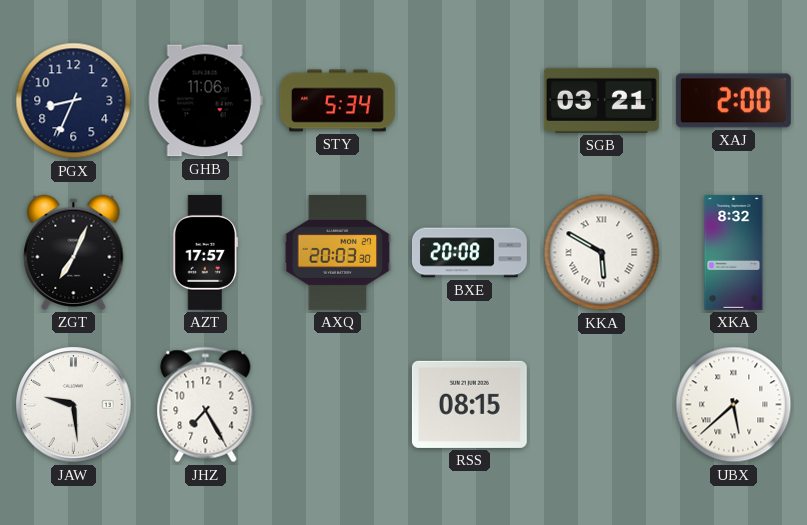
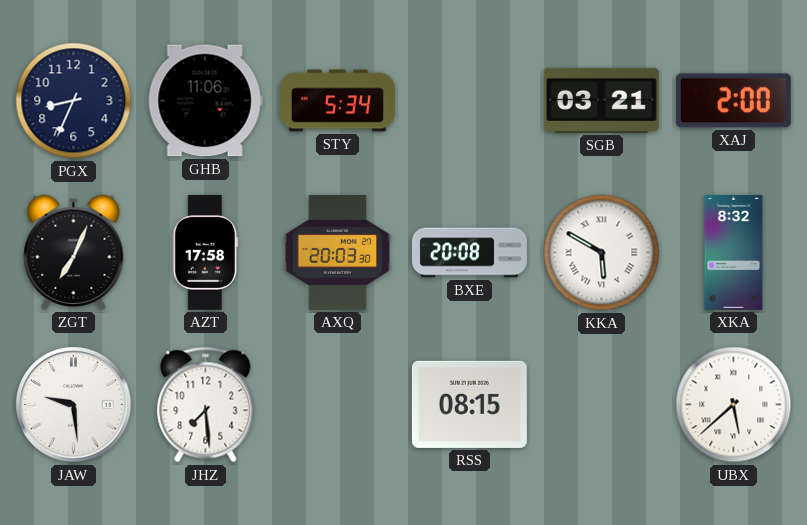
AZT: 17:57 -> 17:58 (206, 252)
JHZ: 7:25 -> 7:29 (206, 405)
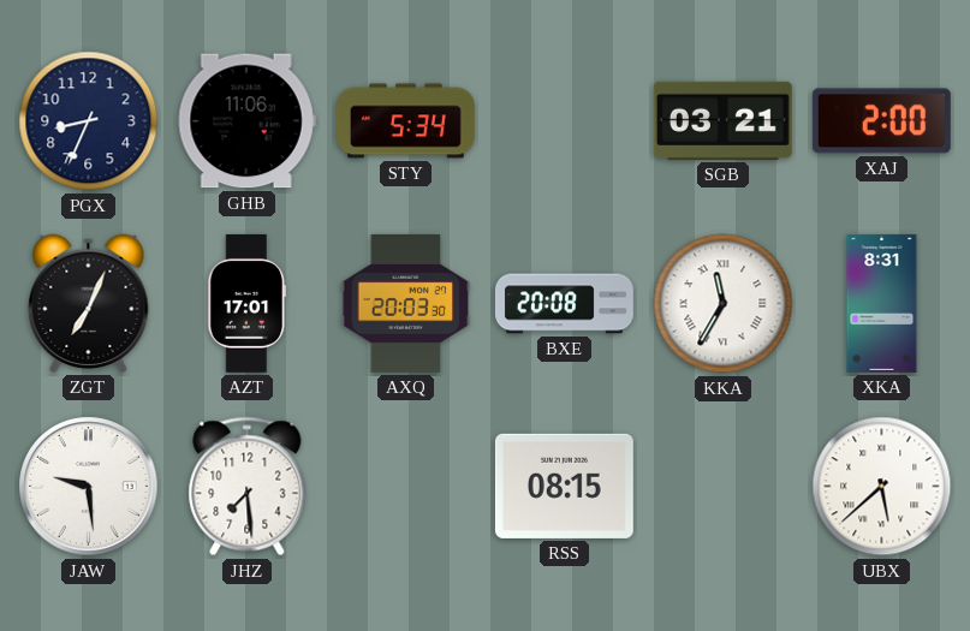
AZT: 17:58 -> 17:01 (248, 303)
KKA: 5:50 -> 11:35 (724, 304)
XKA: 8:32 -> 8:31 (882, 303)
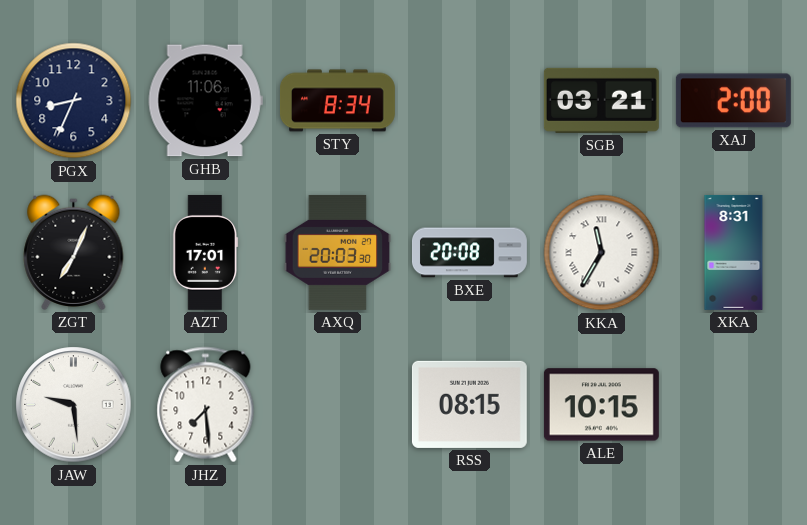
STY: 5:34 -> 8:34 (337, 101)
ALE: none -> 10:15 (601, 405)
UBX: 5:38 -> none (882, 487)
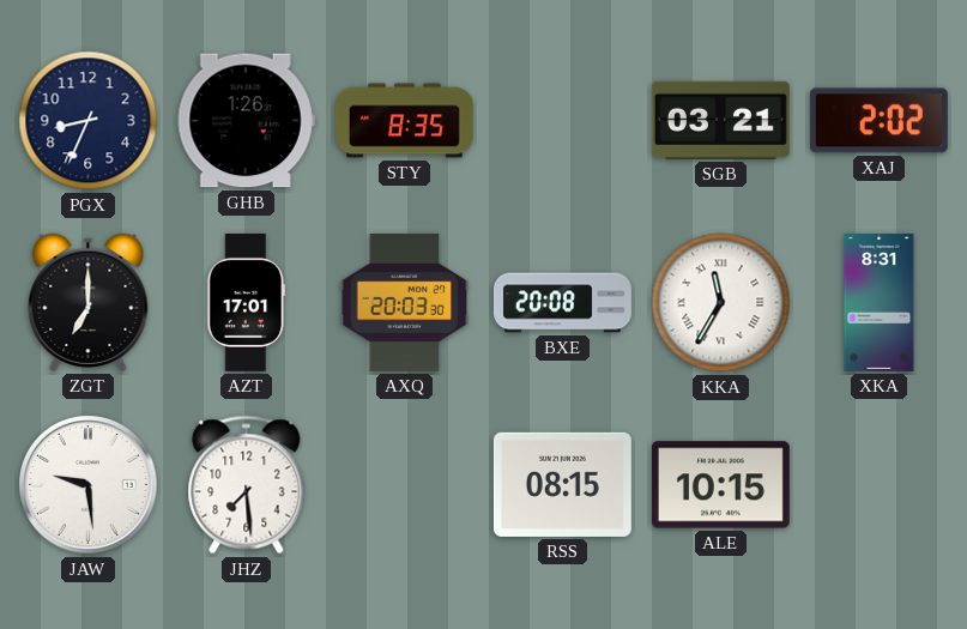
GHB: 11:06 -> 1:26 (246, 121)
STY: 8:34 -> 8:35 (404, 121)
XAJ: 2:00 -> 2:02 (878, 121)
ZGT: 7:04 -> 7:00 (89, 302)
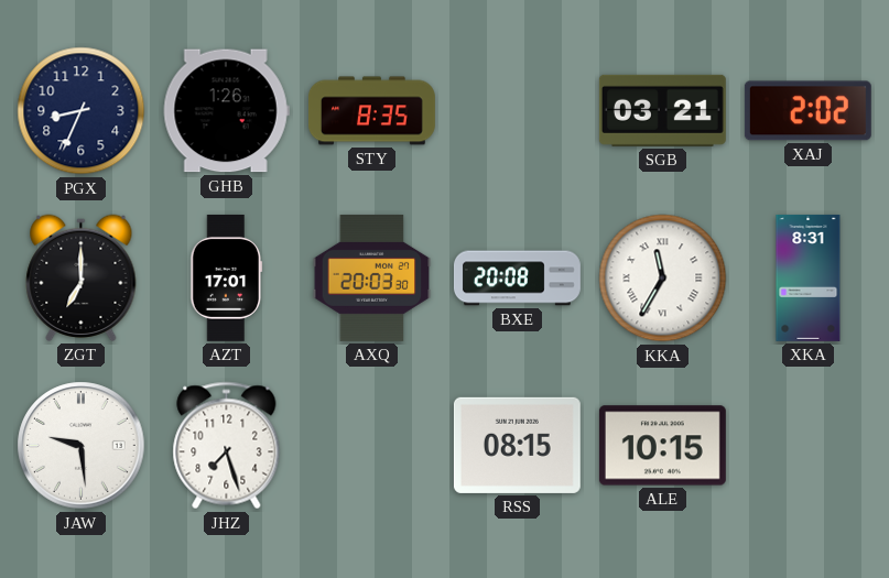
JHZ: 7:29 -> 7:27 (227, 446)
